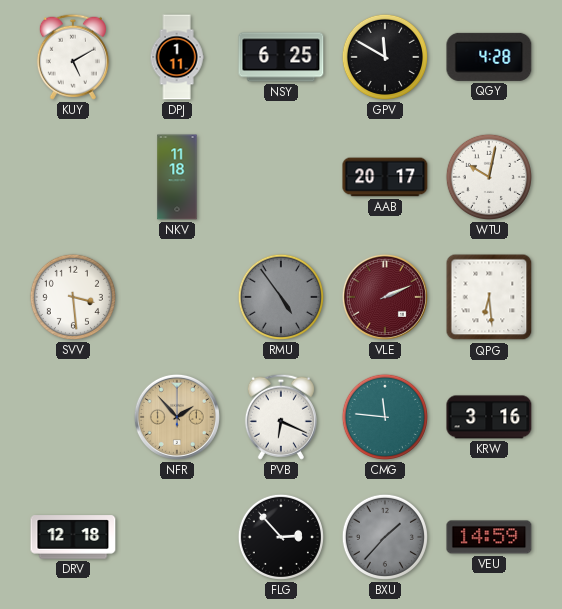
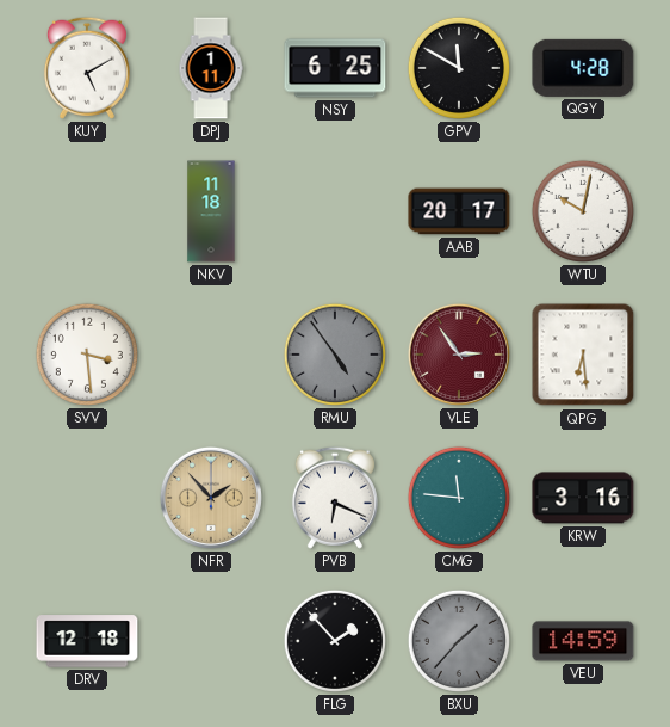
VLE: 2:11 -> 2:54 (459, 355)
FLG: 2:53 -> 1:53 (335, 641)
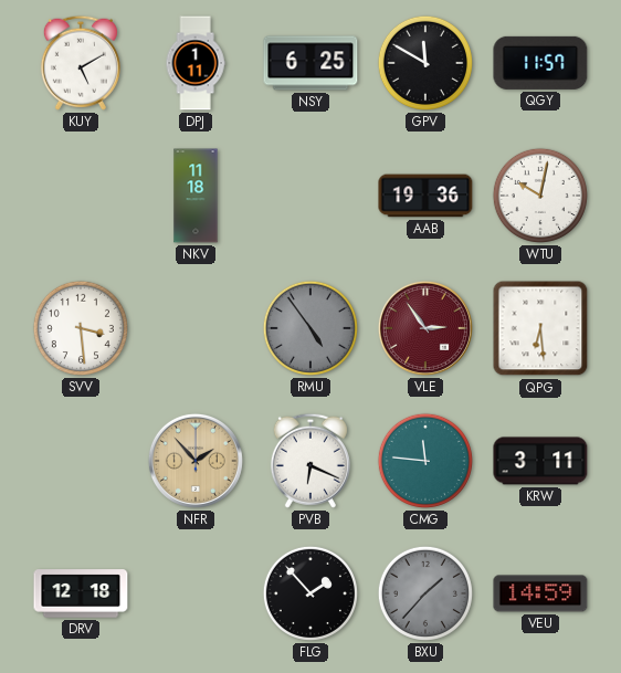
QGY: 4:28 -> 11:57 (540, 63)
AAB: 20:17 -> 19:36 (425, 196)
KRW: 3:16 -> 3:11 (540, 461)
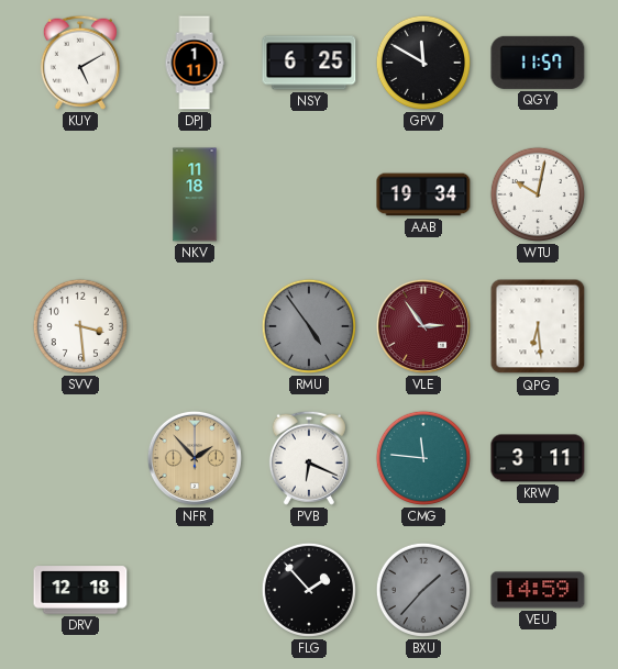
AAB: 19:36 -> 19:34 (423, 194)
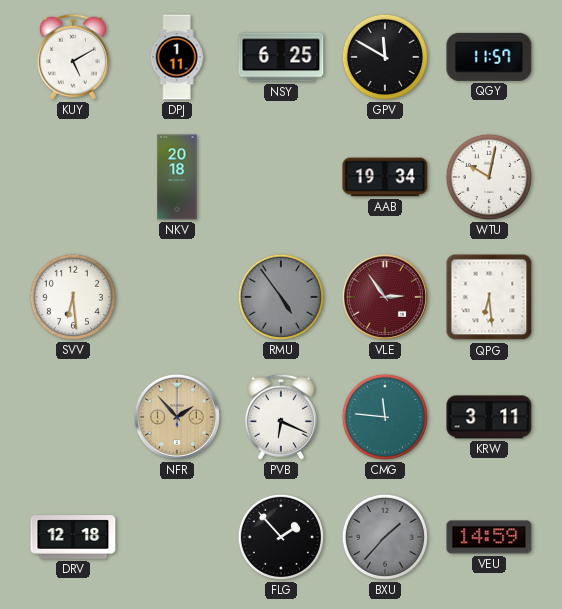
NKV: 11:18 -> 20:18 (177, 177)
SVV: 3:29 -> 6:29 (73, 297)
